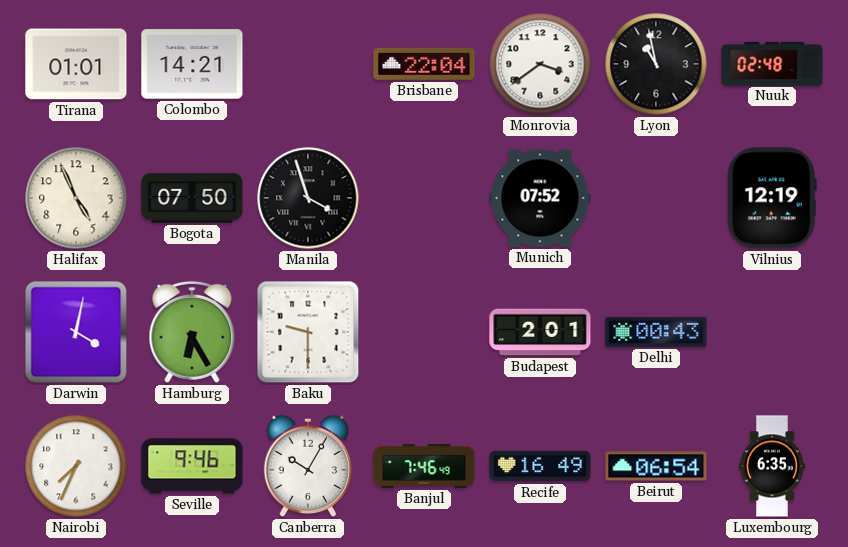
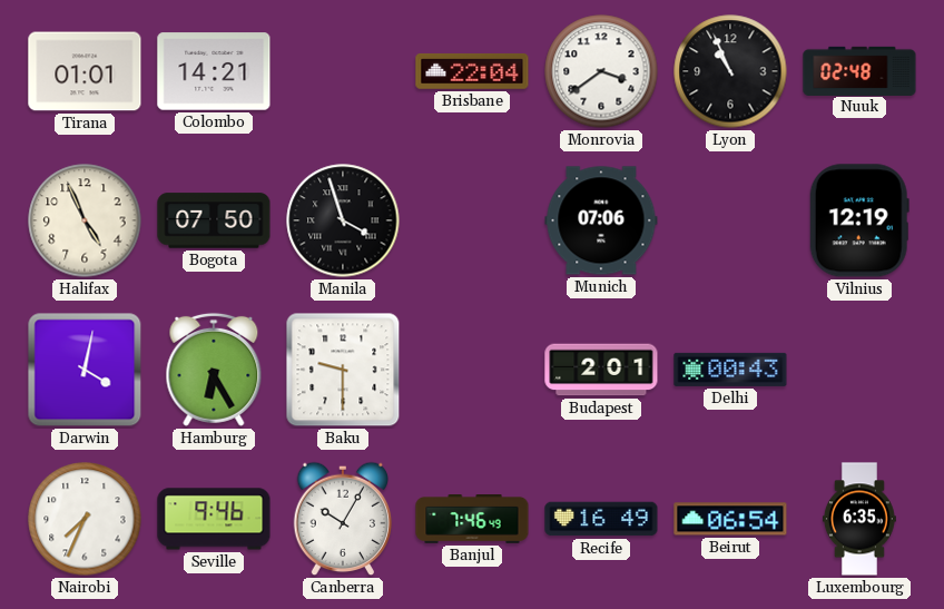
Lyon: 10:58 -> 10:56 (730, 71)
Munich: 07:52 -> 07:06 (601, 220)
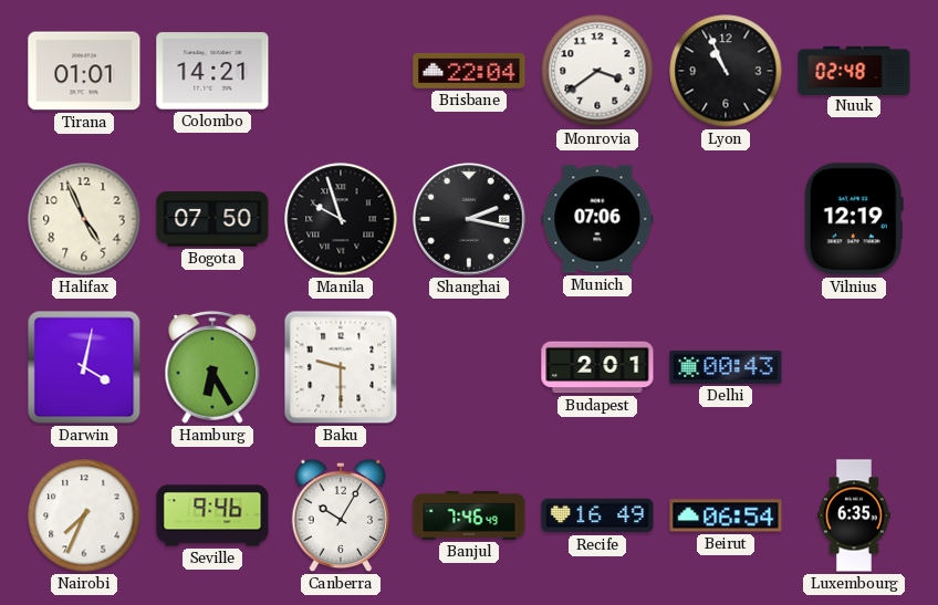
Manila: 3:57 -> 9:57 (341, 219)
Shanghai: none -> 2:17 (470, 220)
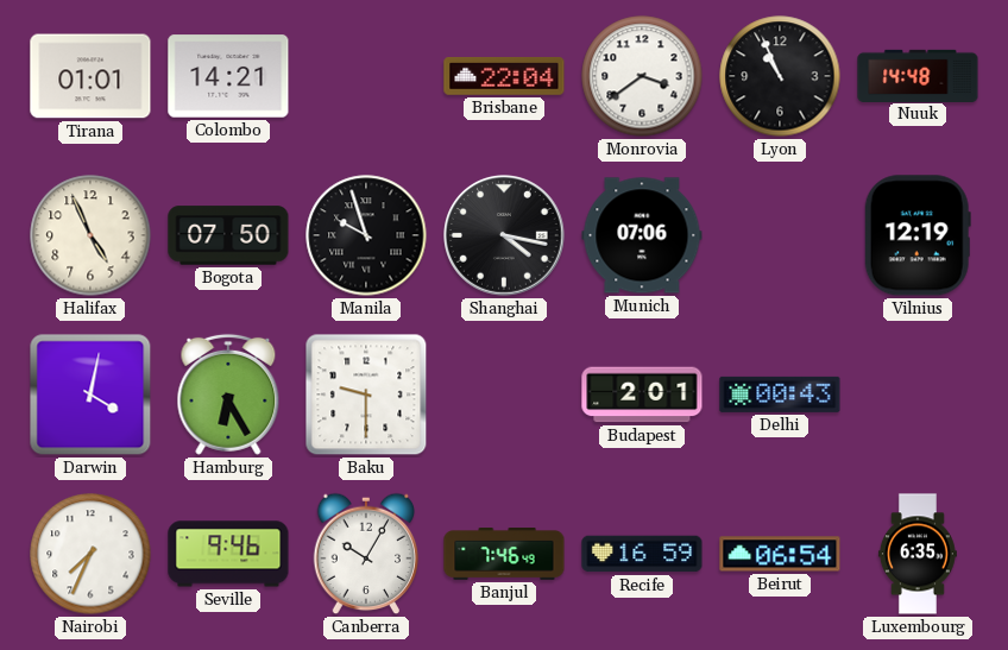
Nuuk: 02:48 -> 14:48 (918, 75)
Shanghai: 2:17 -> 4:17 (505, 236)
Recife: 16:49 -> 16:59 (642, 554)
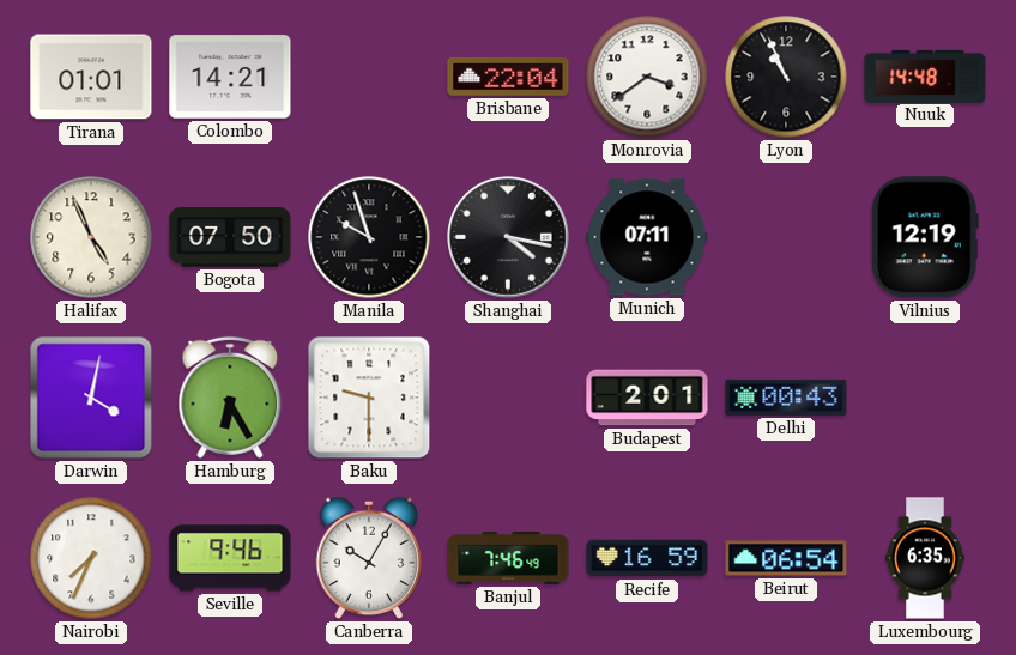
Munich: 07:06 -> 07:11 (647, 237)
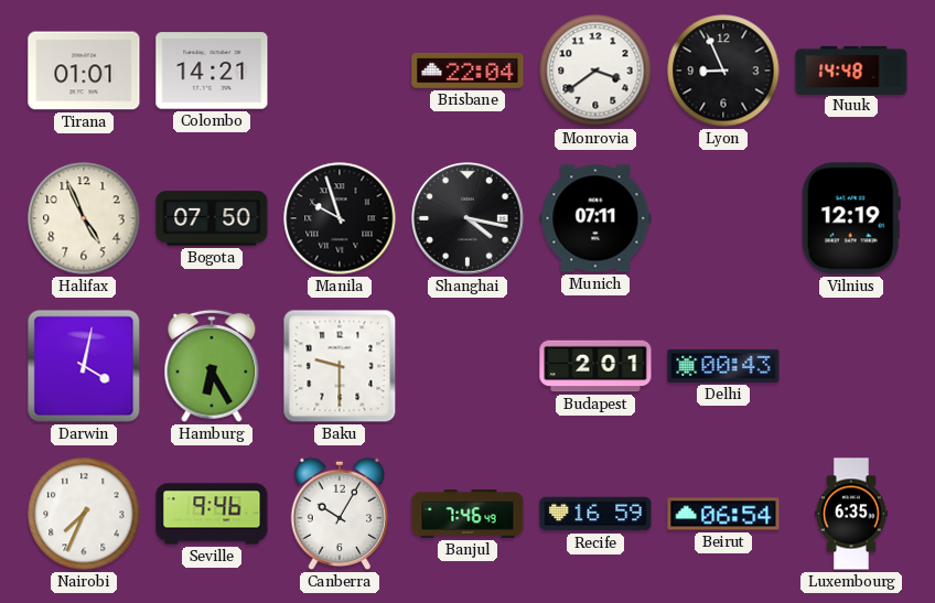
Lyon: 10:56 -> 8:56 (723, 71)
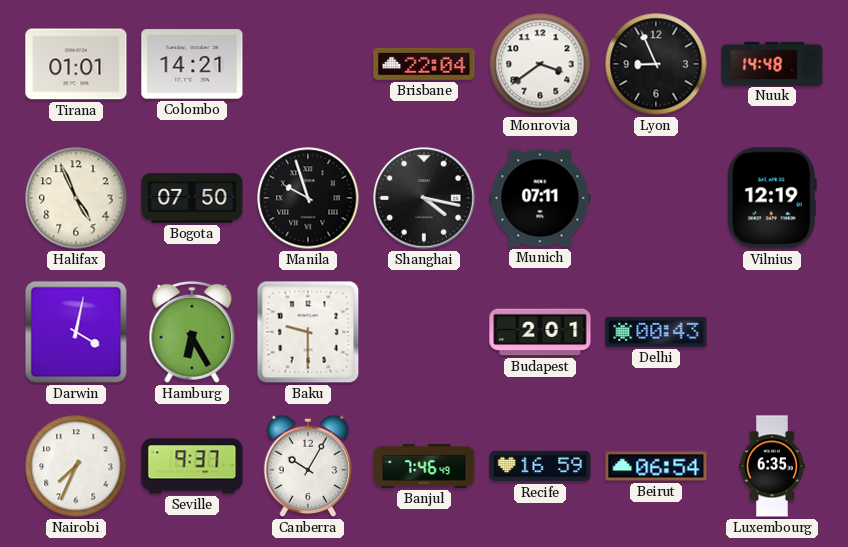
Seville: 9:46 -> 9:37 (192, 466)
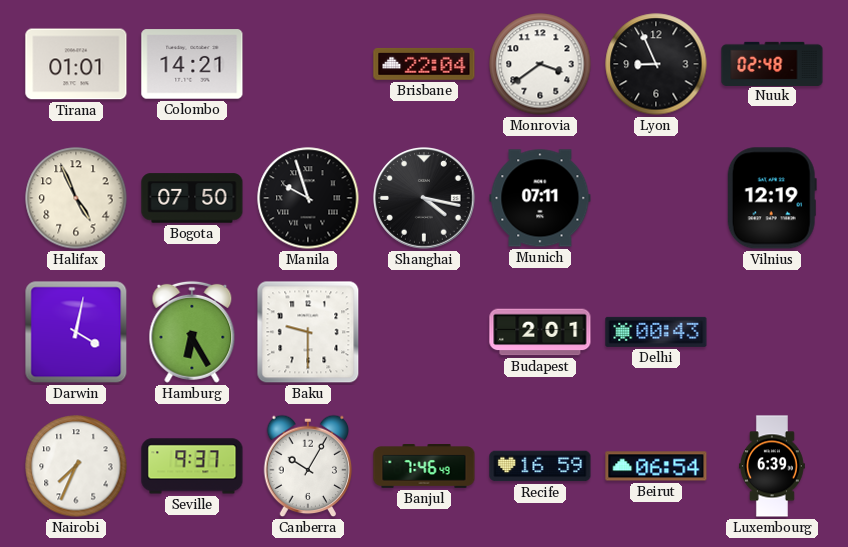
Nuuk: 14:48 -> 02:48 (772, 63)
Luxembourg: 6:35 -> 6:39 (772, 466)
